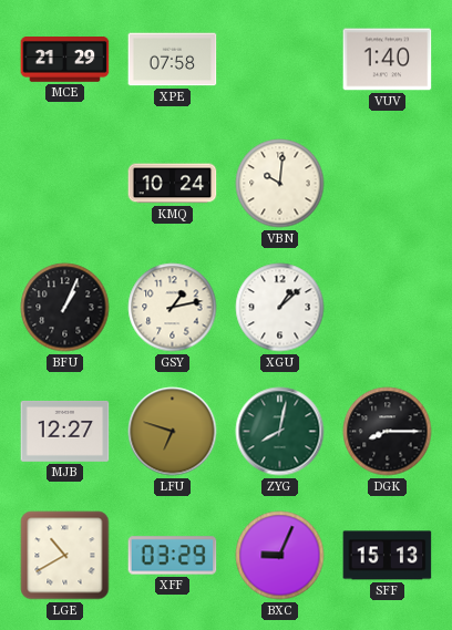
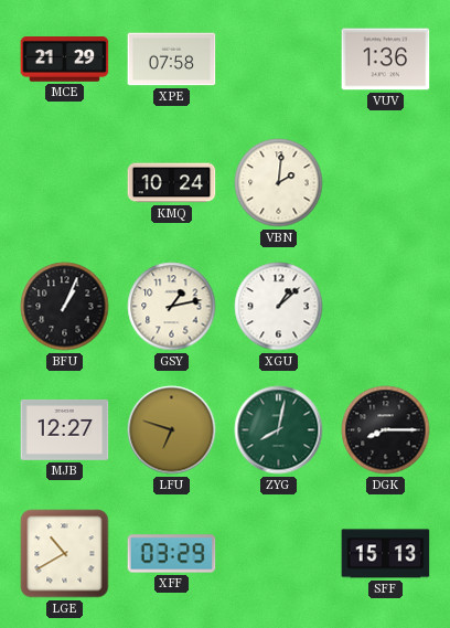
VUV: 1:40 -> 1:36 (386, 60)
VBN: 10:01 -> 2:01 (279, 183)
BXC: 9:04 -> none (280, 556)
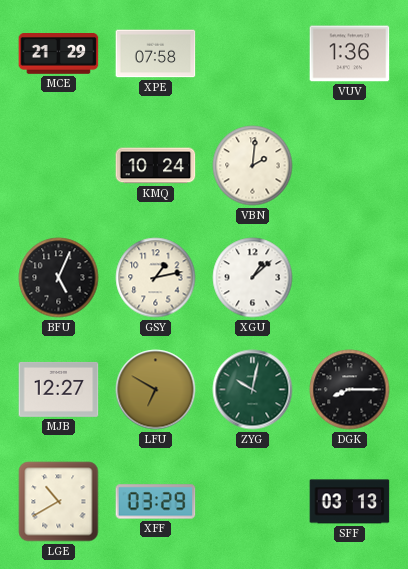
BFU: 1:04 -> 5:04 (59, 278)
LFU: 6:48 -> 6:50 (156, 390)
ZYG: 8:02 -> 10:02 (253, 390)
SFF: 15:13 -> 03:13 (350, 502)
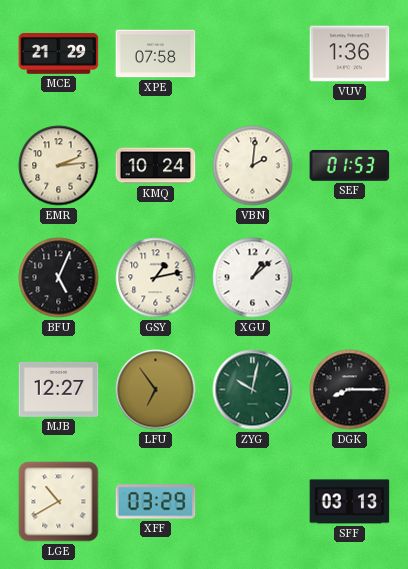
EMR: none -> 2:14 (59, 166)
SEF: none -> 01:53 (350, 166)
LFU: 6:50 -> 6:54 (156, 390)
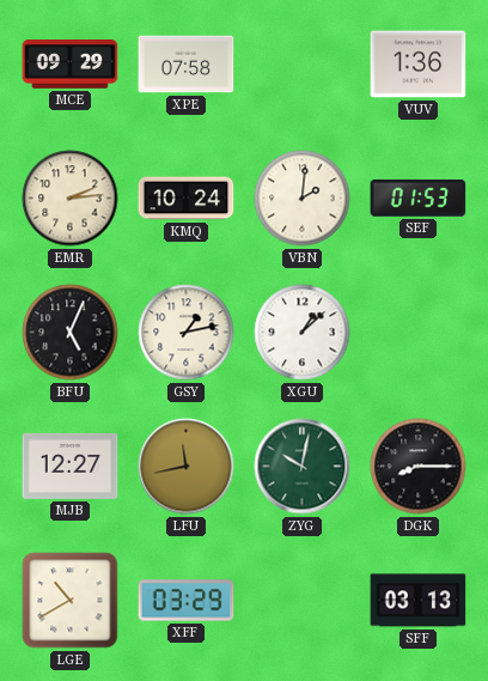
MCE: 21:29 -> 09:29 (71, 65)
LFU: 6:54 -> 11:43 (187, 467)
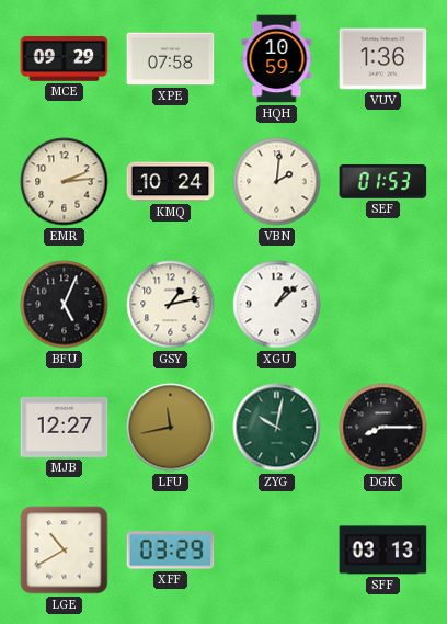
HQH: none -> 10:59 (277, 59)
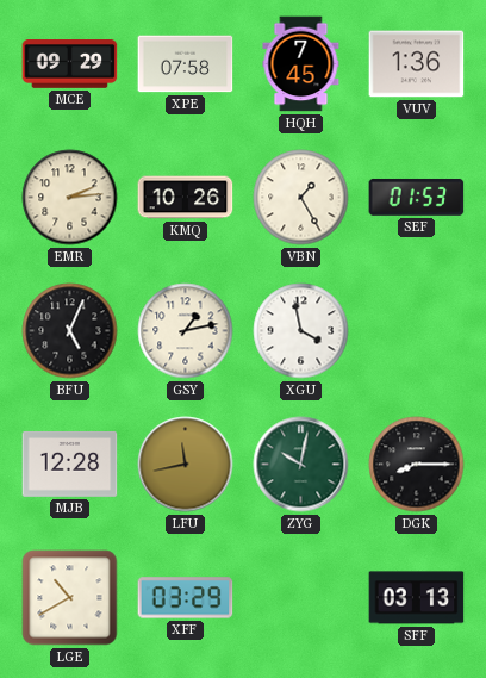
HQH: 10:59 -> 7:45 (301, 64)
KMQ: 10:24 -> 10:26 (186, 198)
VBN: 2:01 -> 1:25 (301, 198)
XGU: 1:08 -> 3:58 (301, 331)
MJB: 12:27 -> 12:28 (70, 465)
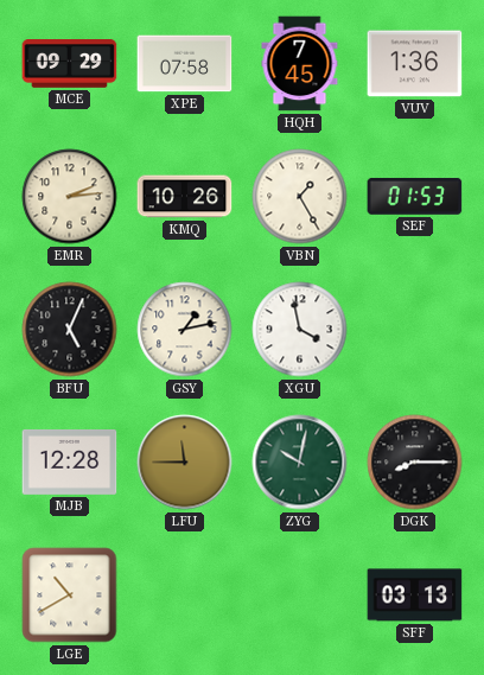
LFU: 11:43 -> 11:45 (185, 463)
XFF: 03:29 -> none (186, 598)
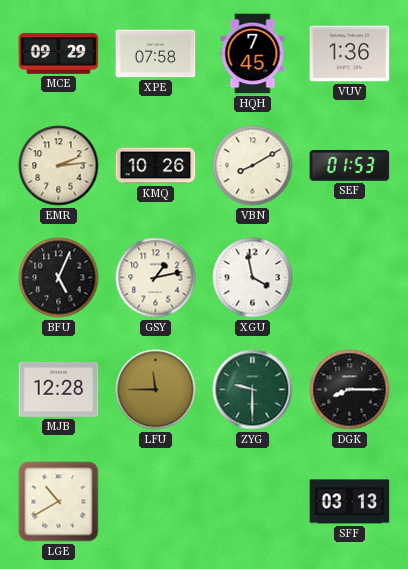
VBN: 1:25 -> 8:10 (253, 166)
ZYG: 10:02 -> 9:30 (253, 390)
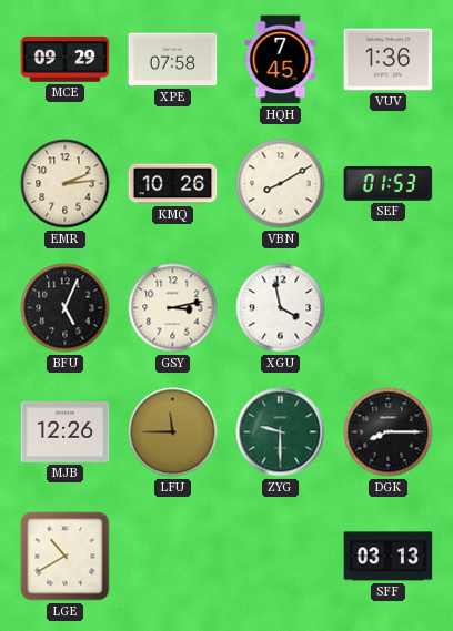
GSY: 1:13 -> 3:13 (173, 308)
MJB: 12:28 -> 12:26 (66, 432)
